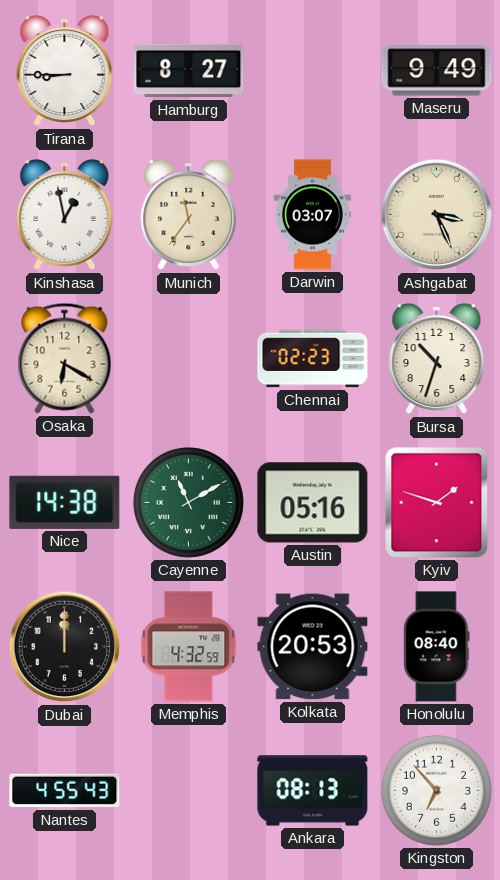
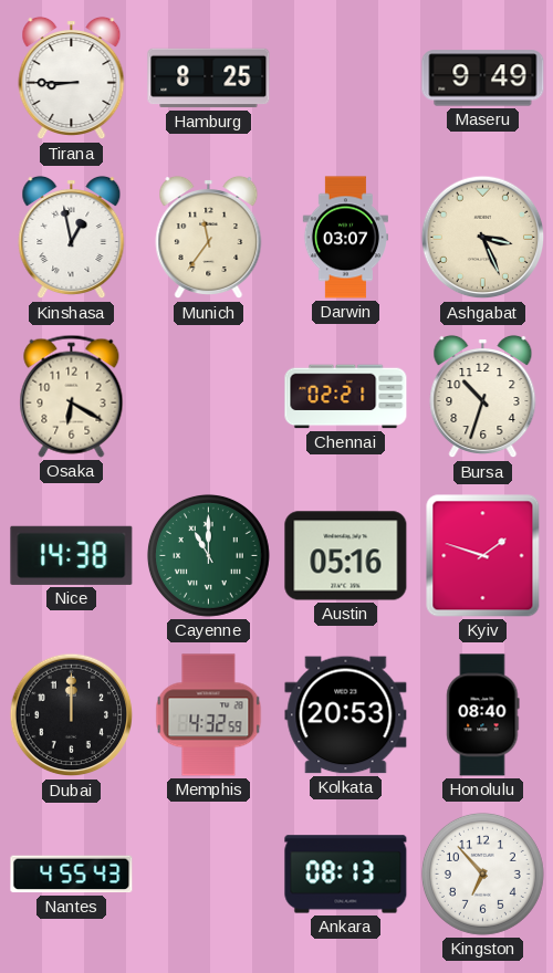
Hamburg: 8:27 -> 8:25 (209, 79)
Chennai: 02:23 -> 02:21 (346, 397)
Cayenne: 11:10 -> 11:00 (208, 555)
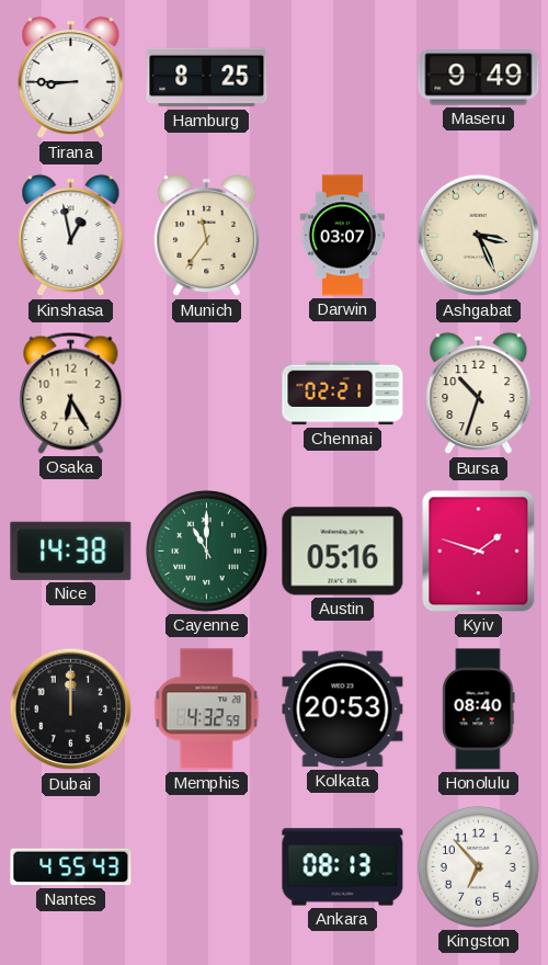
Osaka: 6:20 -> 6:25 (71, 393)
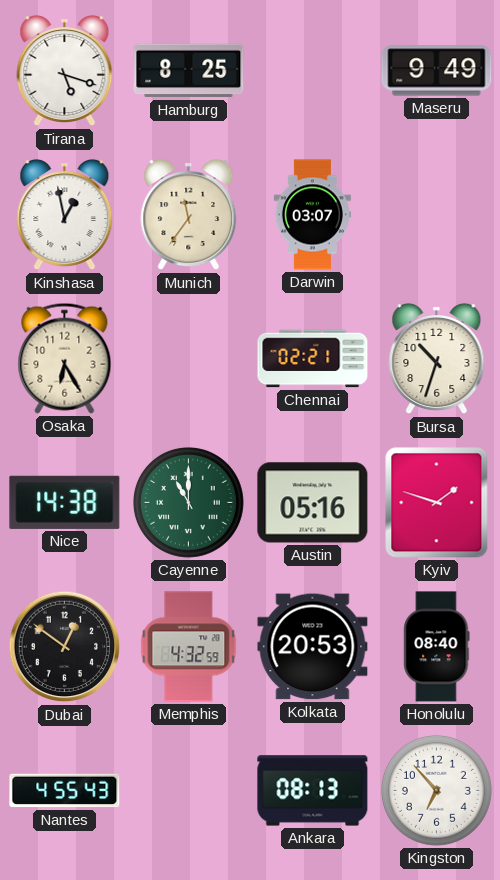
Tirana: 8:45 -> 5:18 (65, 71)
Ashgabat: 3:26 -> none (479, 236)
Dubai: 12:00 -> 12:51 (65, 647)
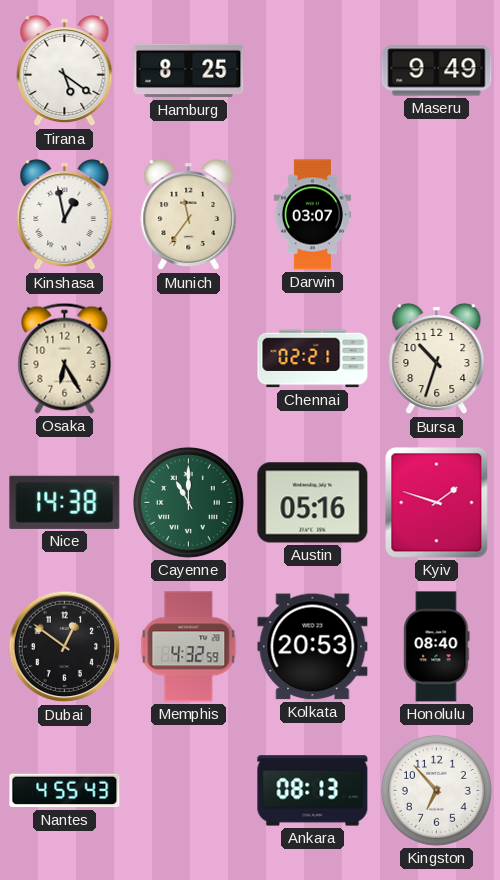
Tirana: 5:18 -> 5:21 (65, 71)
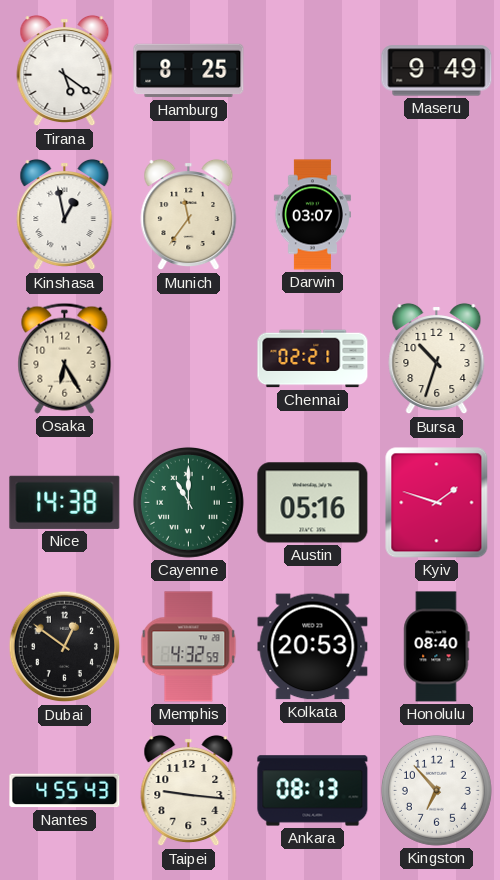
Taipei: none -> 9:16 (189, 791)
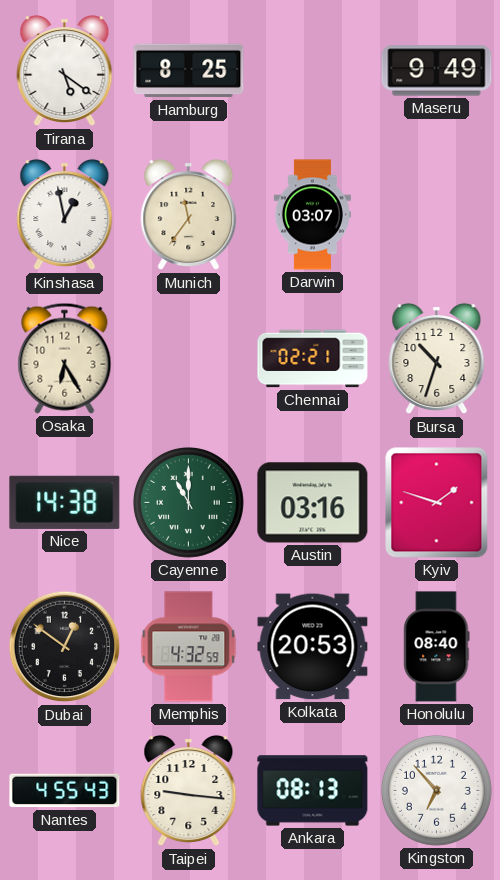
Austin: 05:16 -> 03:16 (313, 503)
